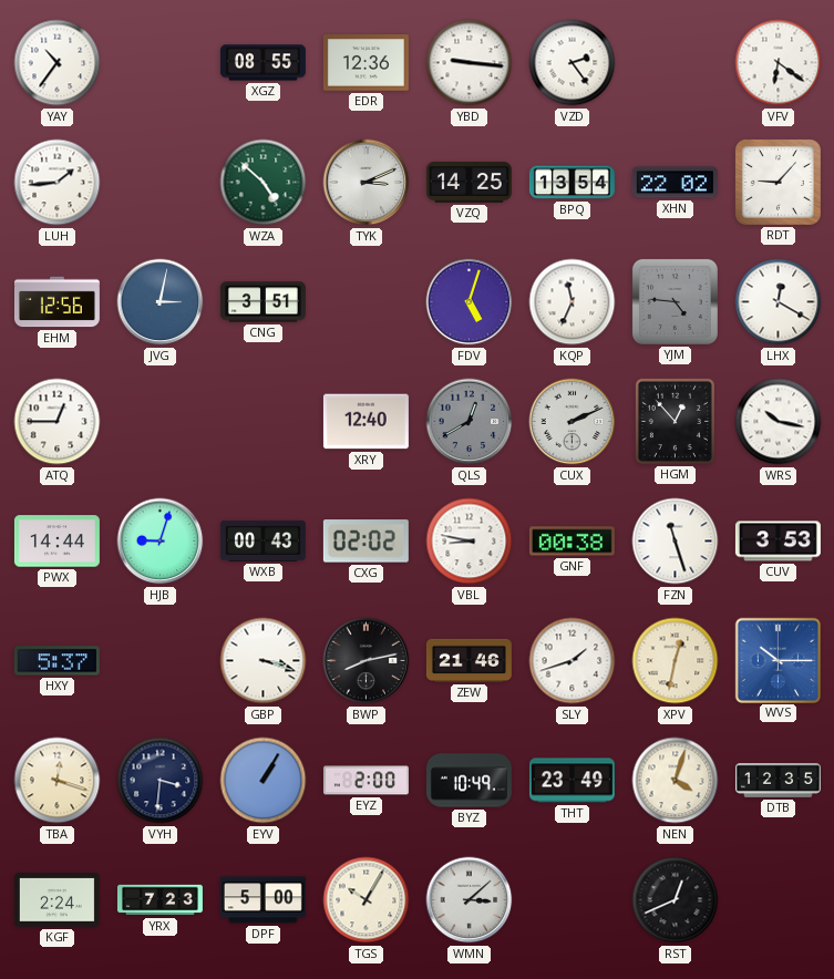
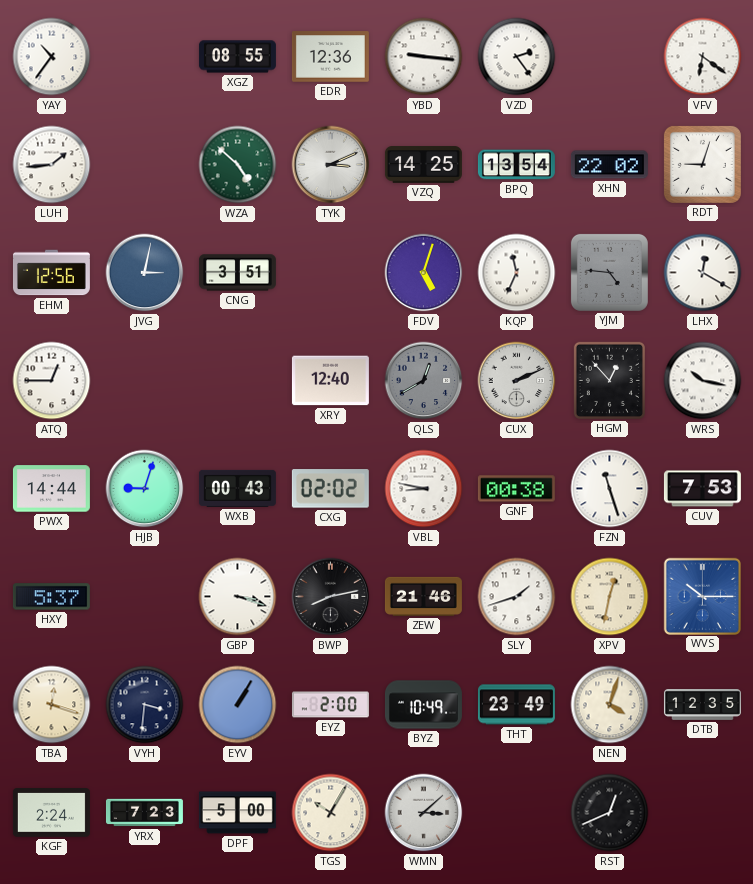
RDT: 9:07 -> 9:03 (702, 164)
CUV: 3:53 -> 7:53 (702, 489)
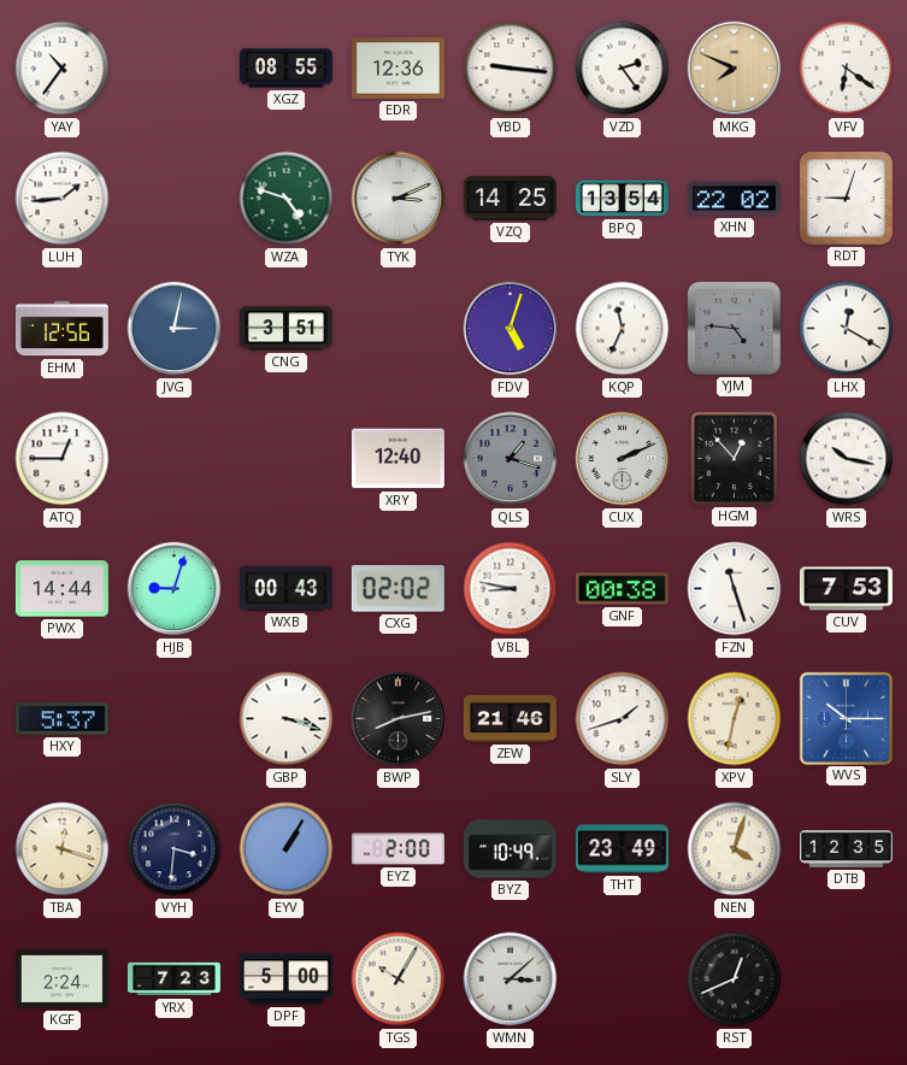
MKG: none -> 7:49 (735, 69)
WZA: 4:52 -> 4:48 (287, 199)
QLS: 12:40 -> 1:18 (511, 459)
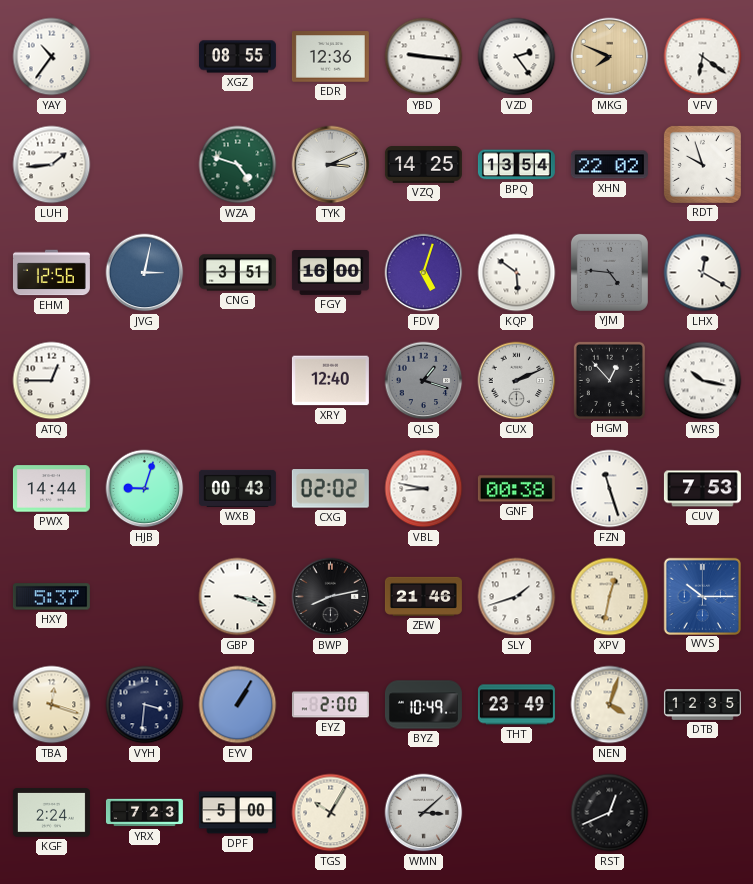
RDT: 9:03 -> 9:57 (702, 164)
FGY: none -> 16:00 (330, 272)
KQP: 11:34 -> 5:51 (517, 273)
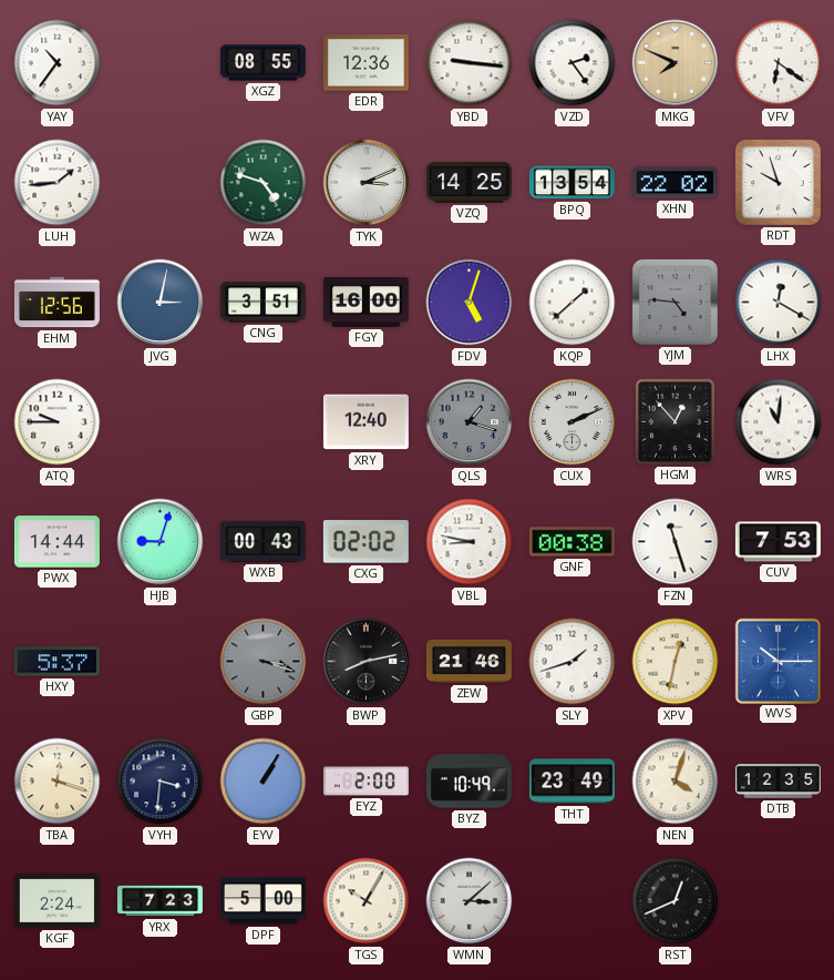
KQP: 5:51 -> 1:38 (573, 303)
ATQ: 12:45 -> 9:45 (58, 422)
WRS: 10:17 -> 11:01 (779, 422)
GBP dial: white -> grey (264, 662)
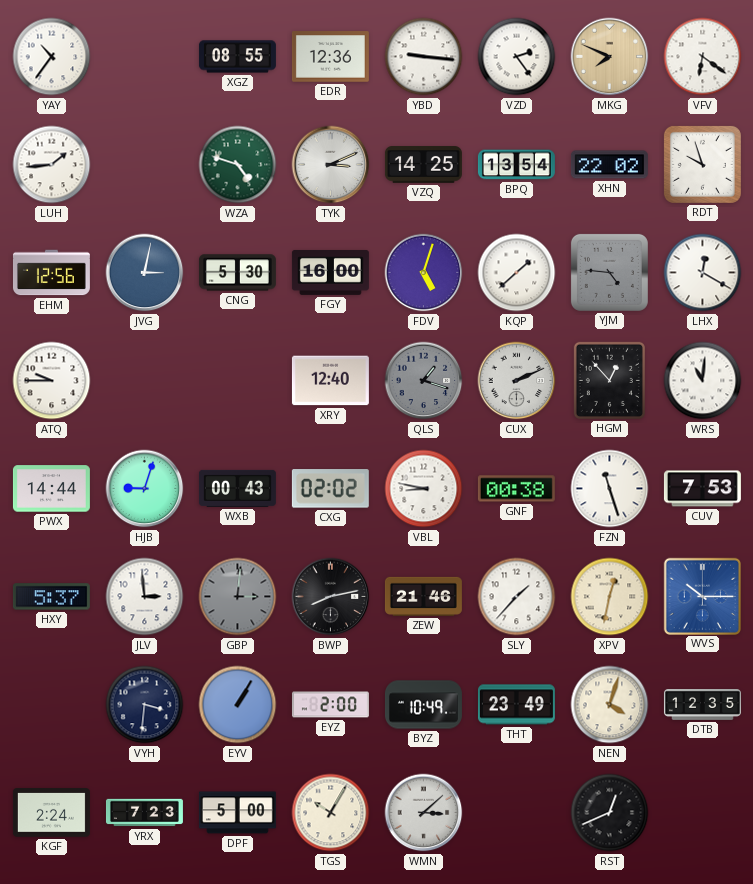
CNG: 3:51 -> 5:30 (237, 273)
JLV: none -> 2:59 (145, 597)
GBP: 3:18 -> 3:01 (238, 597)
SLY: 1:42 -> 1:37 (517, 597)
TBA: 12:18 -> none (58, 782)
